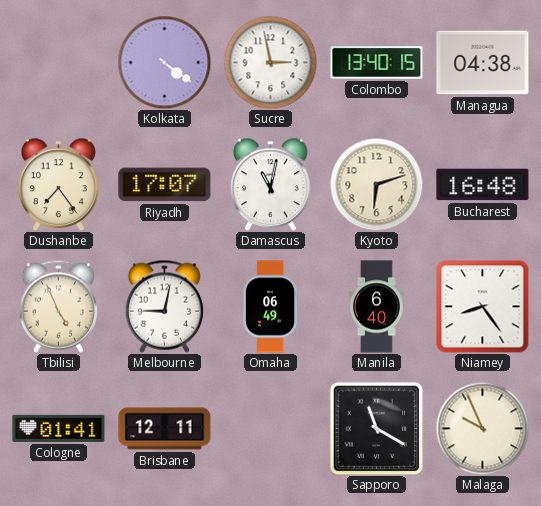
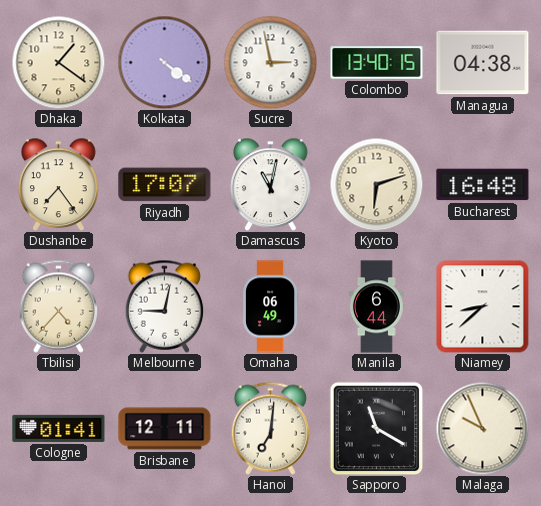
Dhaka: none -> 1:21 (58, 62)
Tbilisi: 4:56 -> 4:37 (58, 306)
Manila: 6:40 -> 6:44 (376, 307)
Niamey: 8:24 -> 8:38 (483, 307)
Hanoi: none -> 7:01 (270, 428)
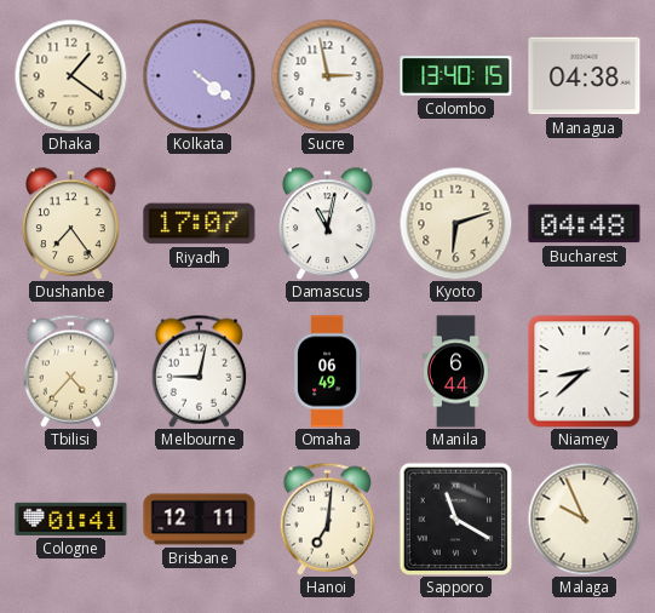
Bucharest: 16:48 -> 04:48 (585, 224)
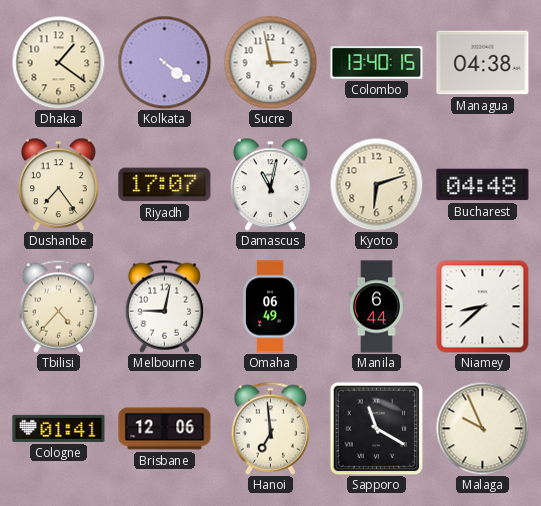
Brisbane: 12:11 -> 12:06 (165, 429)
Hanoi: 7:01 -> 6:59 (270, 428)
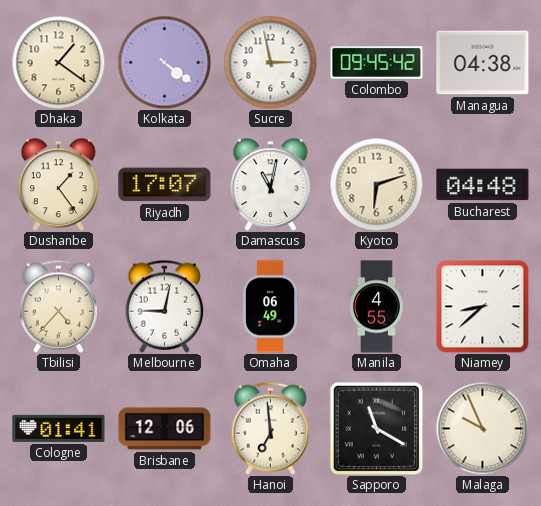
Colombo: 13:40 -> 09:45 (377, 63)
Dushanbe: 7:24 -> 1:24 (59, 184)
Manila: 6:44 -> 4:55 (376, 307)
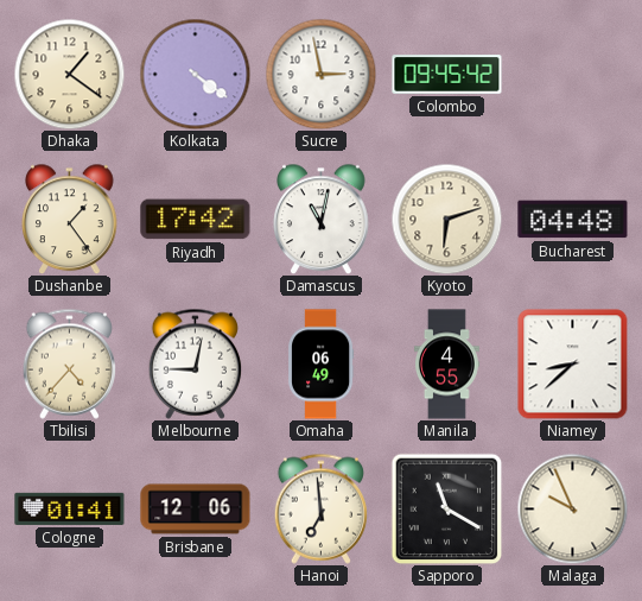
Managua: 04:38 -> none (483, 63)
Riyadh: 17:07 -> 17:42 (196, 220)
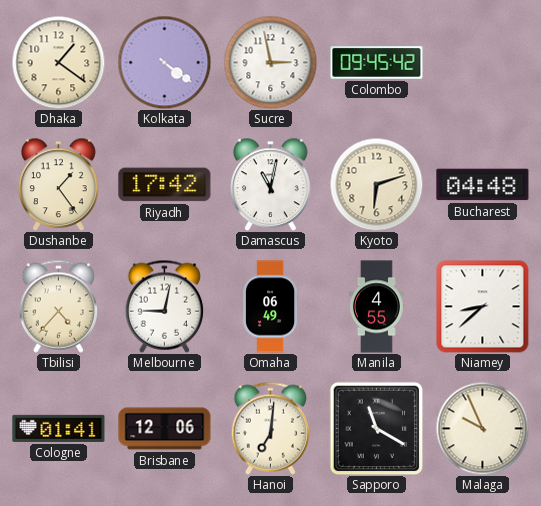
Hanoi: 6:59 -> 7:01 (270, 428)
